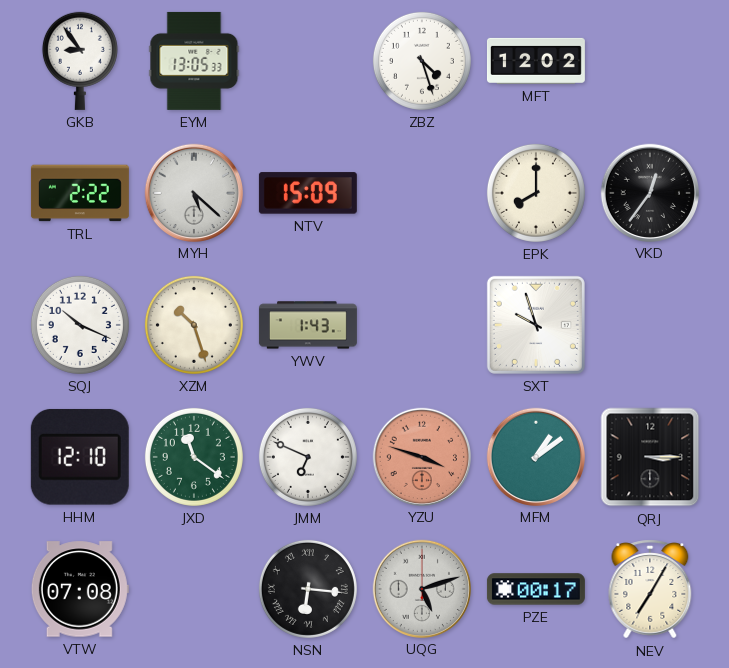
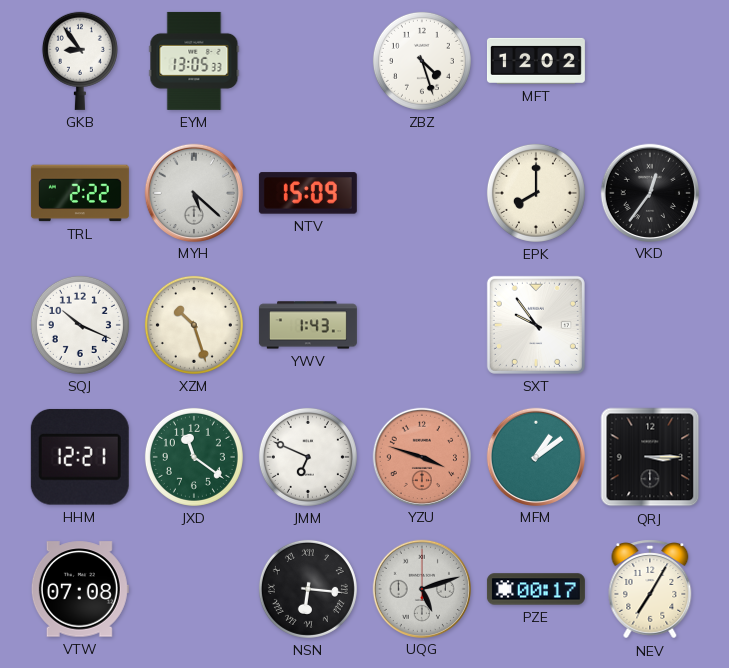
SXT: 9:57 -> 9:54 (536, 325)
HHM: 12:10 -> 12:21 (80, 457)
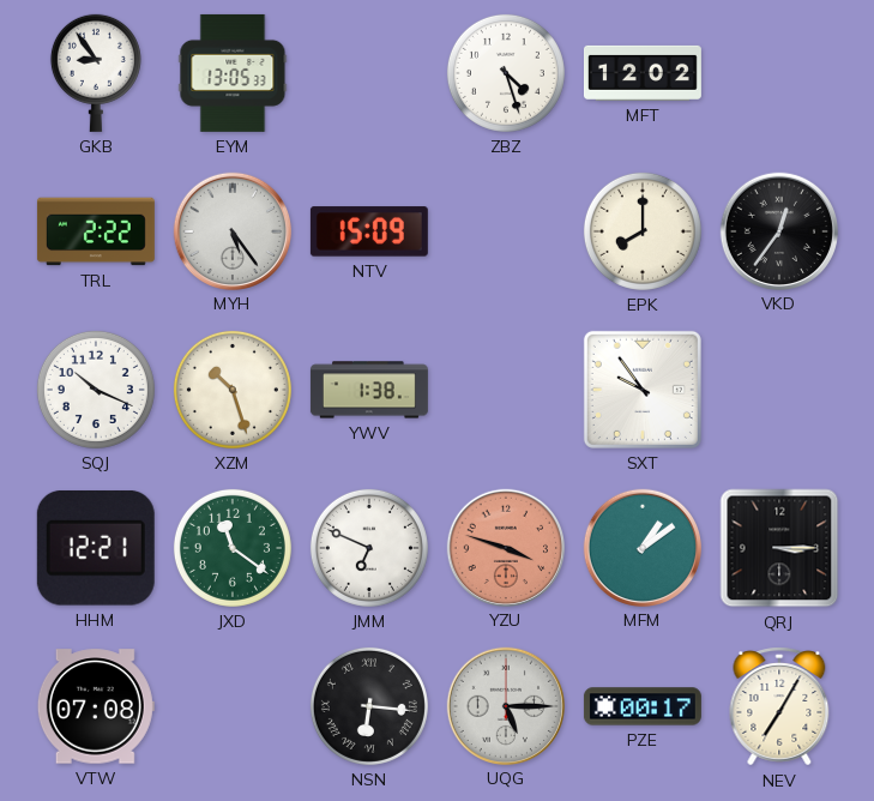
MYH: 5:22 -> 5:24 (231, 230)
YWV: 1:43 -> 1:38 (369, 390)
UQG: 5:12 -> 5:15 (505, 705)
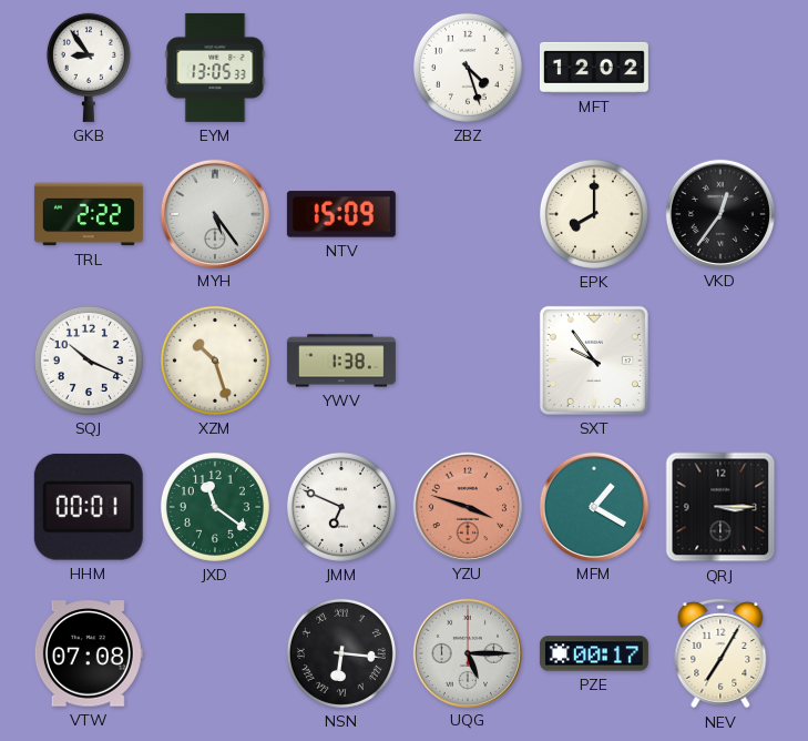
HHM: 12:21 -> 00:01 (89, 507)
MFM: 1:09 -> 1:20 (593, 506)
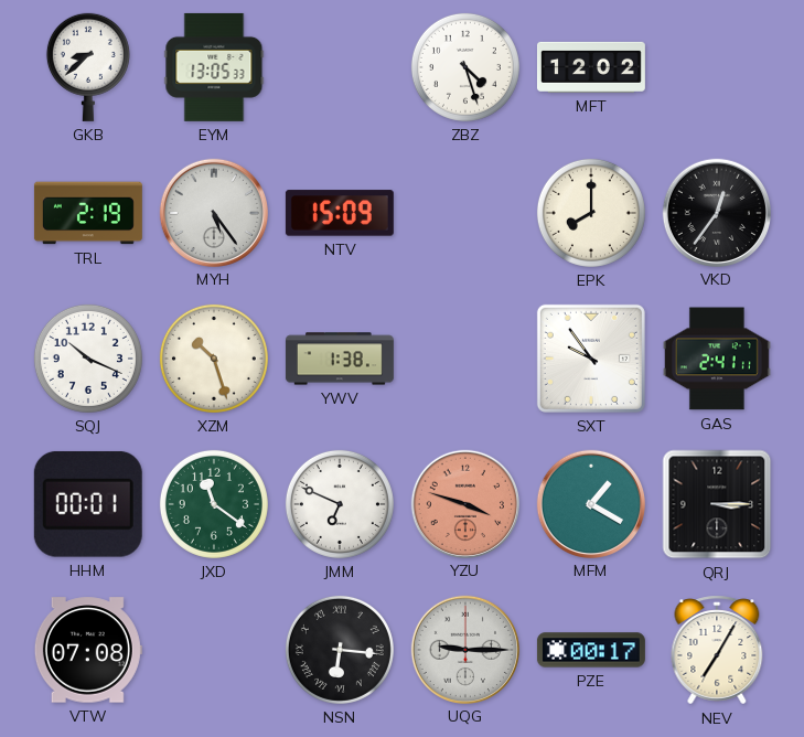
GKB: 8:54 -> 8:38 (88, 67)
TRL: 2:22 -> 2:19 (88, 213)
GAS: none -> 2:41 (717, 359)
UQG: 5:15 -> 9:15 (464, 649)
